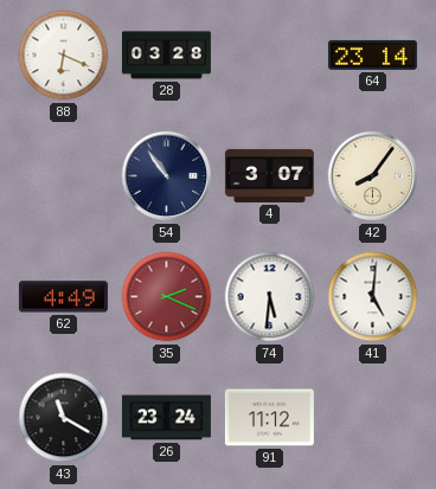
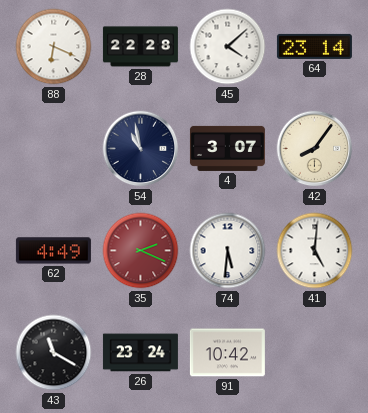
28: 03:28 -> 22:28 (140, 47)
45: none -> 4:08 (228, 47)
54: 10:54 -> 10:58 (141, 149)
91: 11:12 -> 10:42 (227, 353)
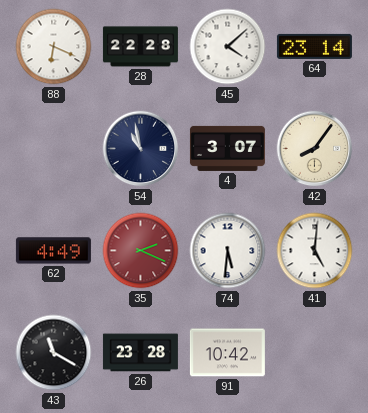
26: 23:24 -> 23:28 (140, 353)
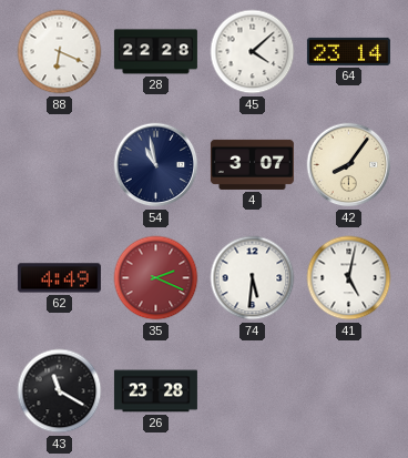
41: 5:01 -> 5:02 (349, 278)
91: 10:42 -> none (227, 353)
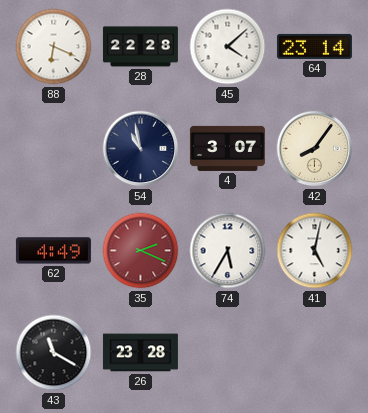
74: 5:31 -> 5:35 (228, 251)
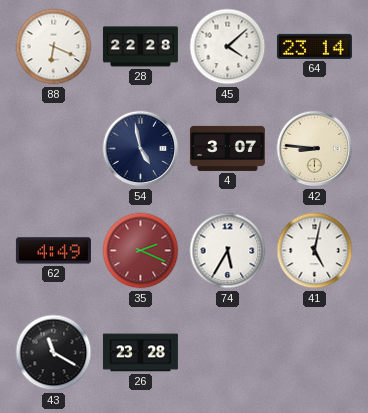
54: 10:58 -> 4:58 (141, 149)
42: 8:06 -> 8:46 (315, 149)
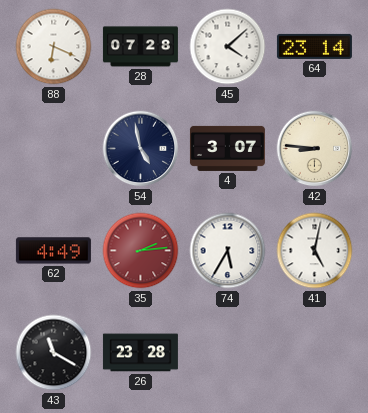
28: 22:28 -> 07:28 (140, 47)
35: 2:19 -> 2:14 (141, 251)
